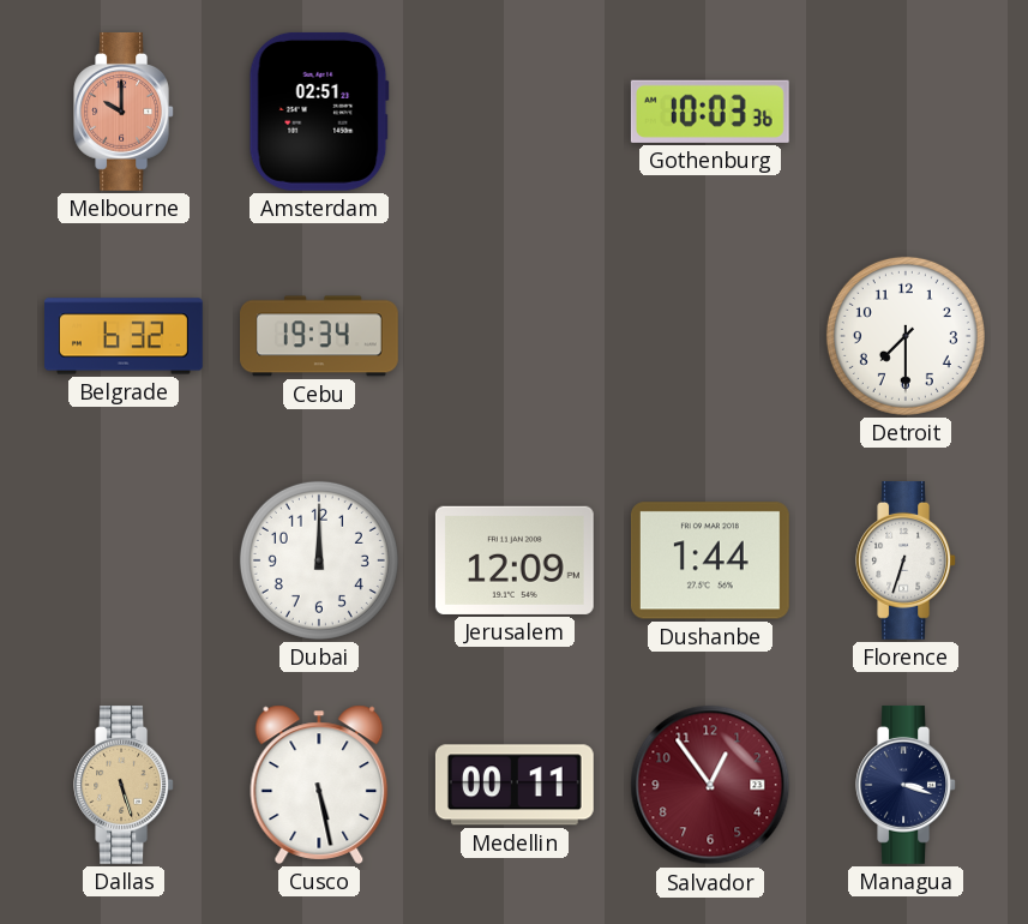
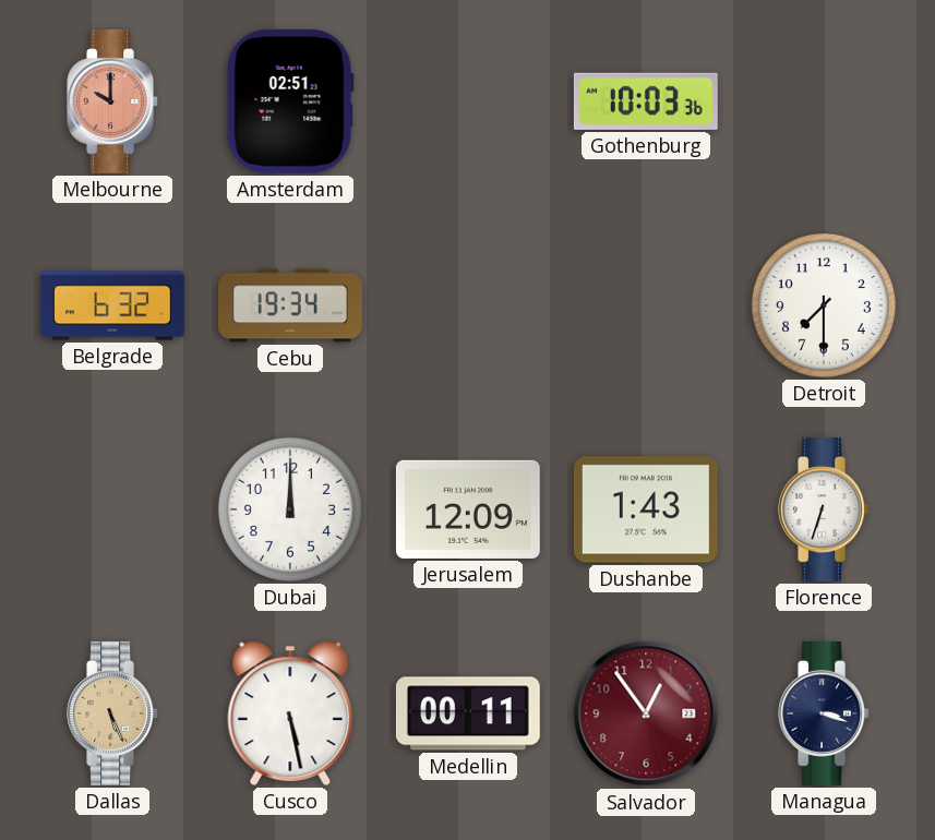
Dushanbe: 1:44 -> 1:43 (646, 509)
Dallas: 5:27 -> 5:26 (112, 713)
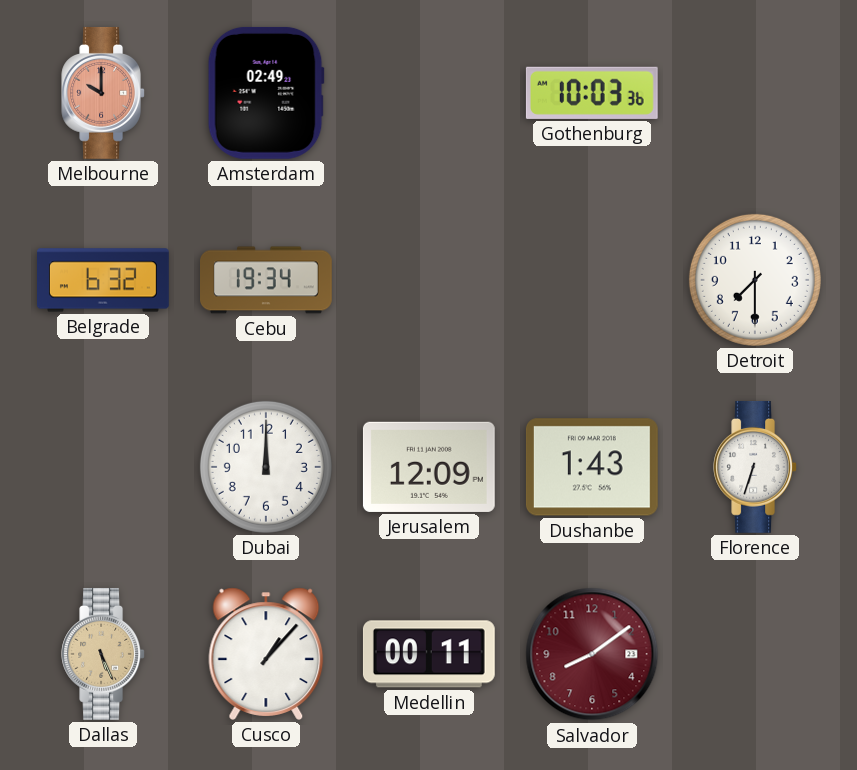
Amsterdam: 02:51 -> 02:49 (266, 93)
Cusco: 5:28 -> 1:07 (266, 654)
Salvador: 12:54 -> 8:09 (592, 654)
Managua: 3:18 -> none (824, 713)
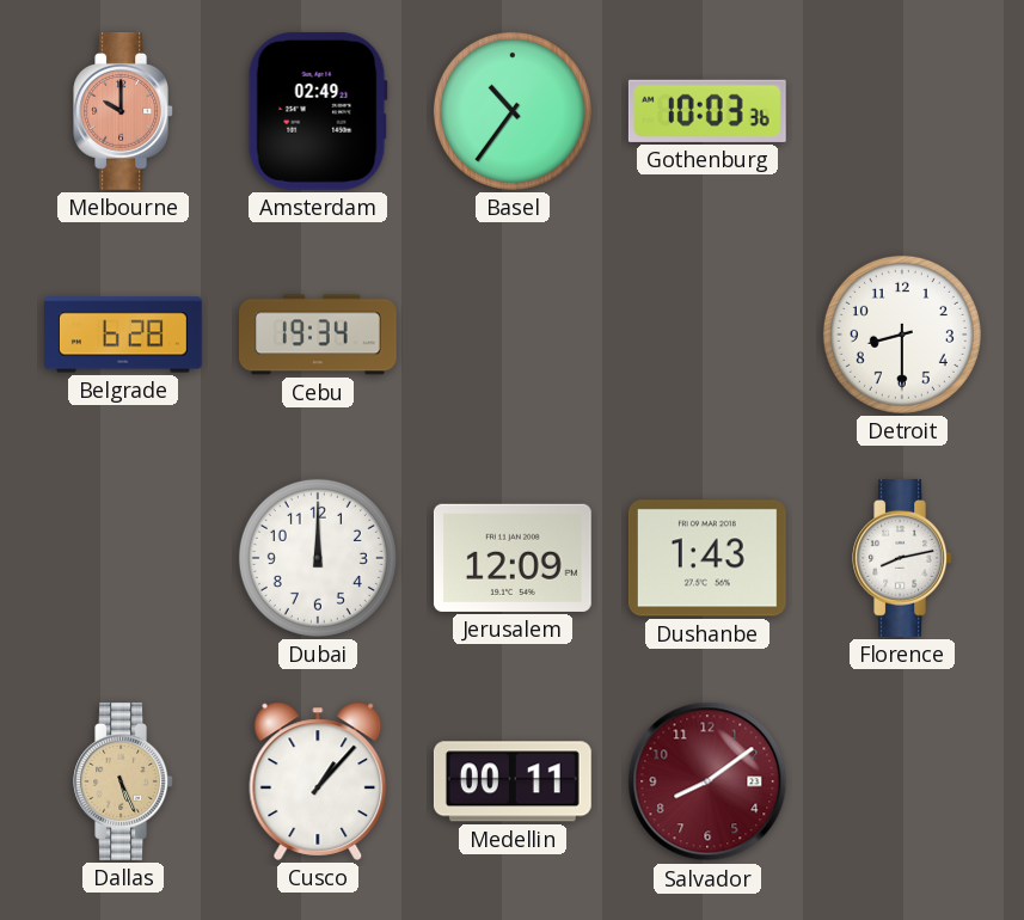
Basel: none -> 10:36 (513, 111)
Belgrade: 6:32 -> 6:28 (124, 335)
Detroit: 7:30 -> 8:30 (902, 335)
Florence: 6:33 -> 8:13 (902, 558)
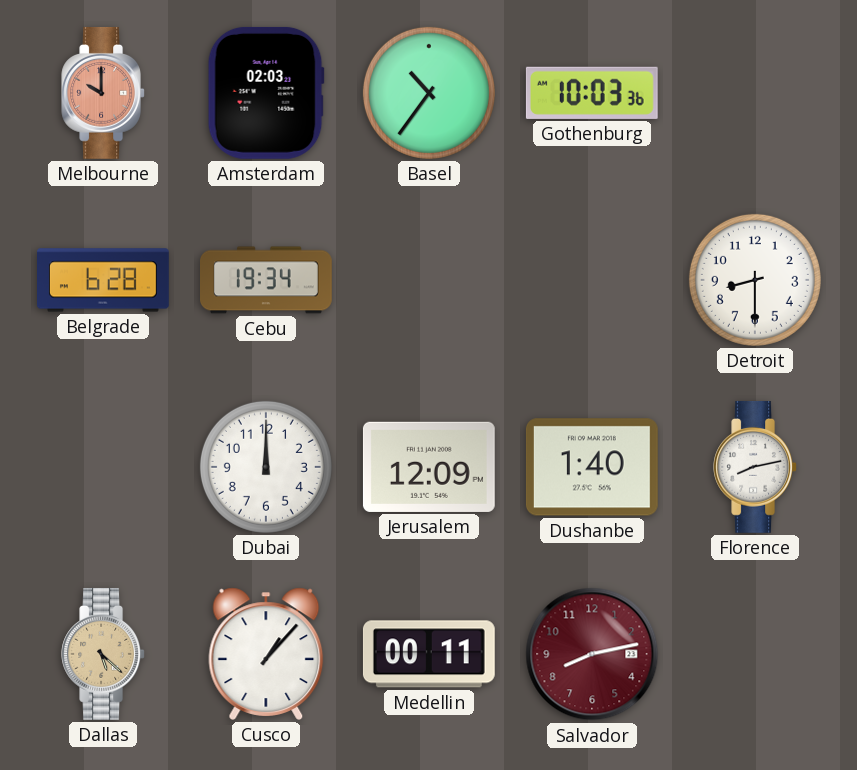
Amsterdam: 02:49 -> 02:03 (266, 93)
Dushanbe: 1:43 -> 1:40 (592, 467)
Dallas: 5:26 -> 5:22 (103, 654)
Salvador: 8:09 -> 8:13 (592, 654)
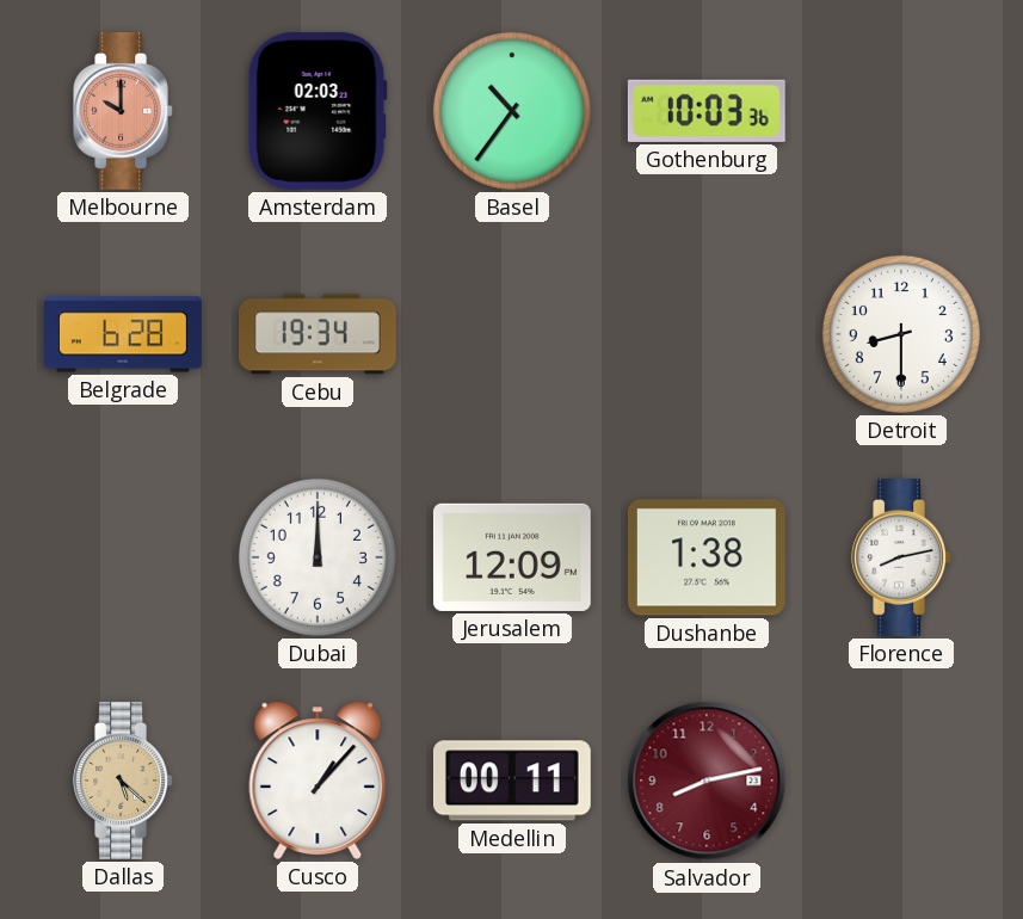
Dushanbe: 1:40 -> 1:38 (707, 557)
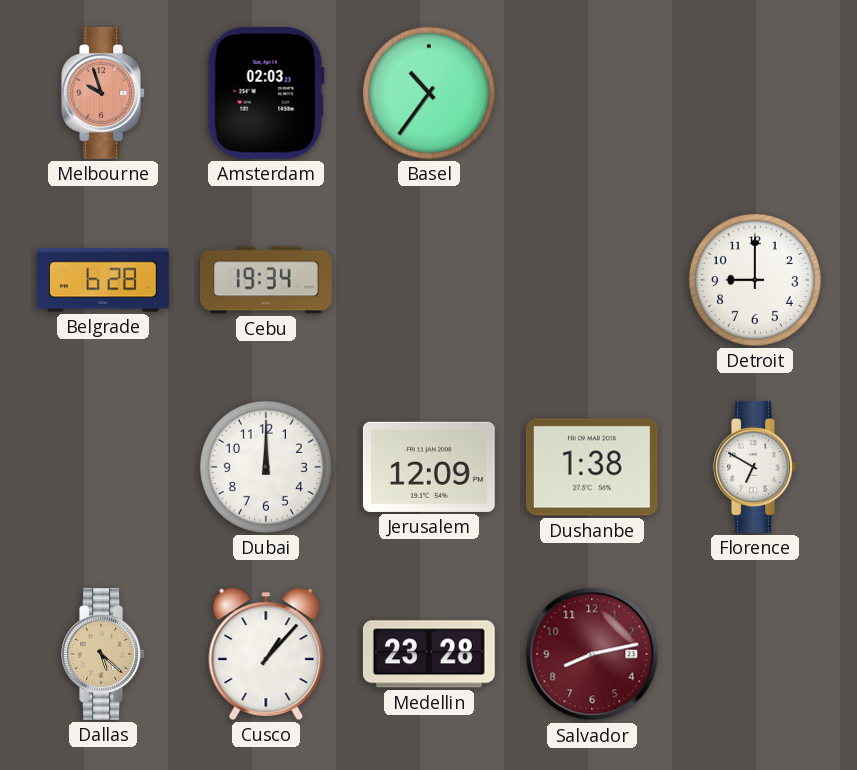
Melbourne: 10:00 -> 9:57 (103, 93)
Gothenburg: 10:03 -> none (707, 111)
Detroit: 8:30 -> 9:00 (755, 280)
Florence: 8:13 -> 6:50 (755, 467)
Medellin: 00:11 -> 23:28 (429, 654)
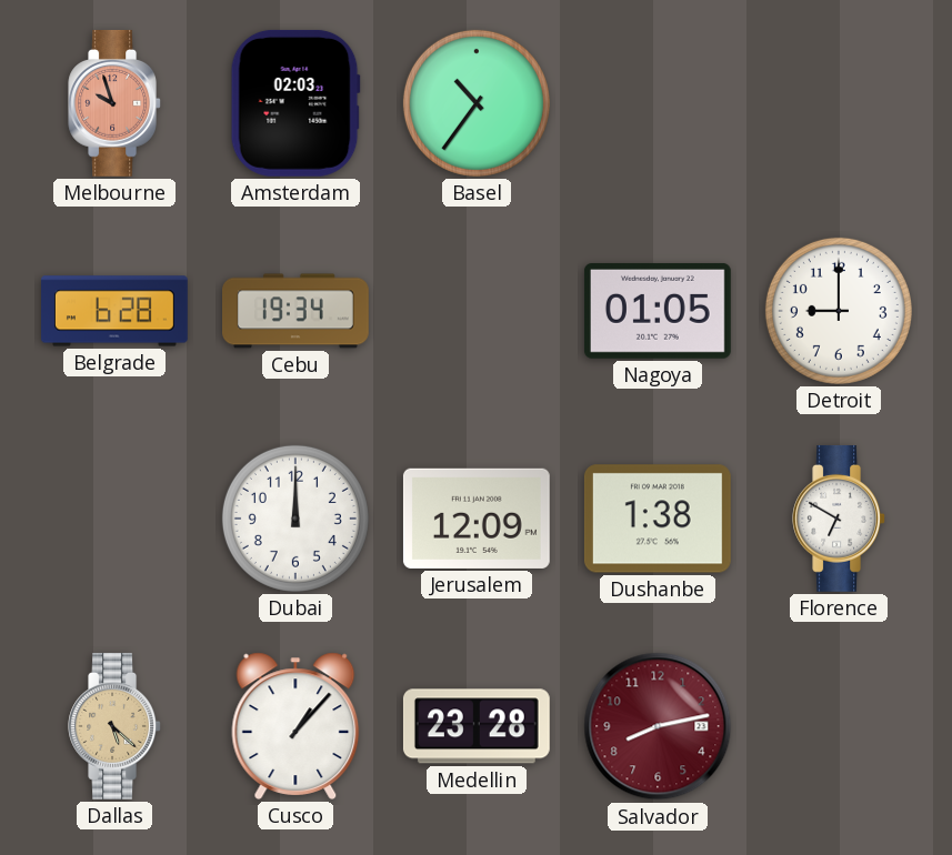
Nagoya: none -> 01:05 (658, 311)
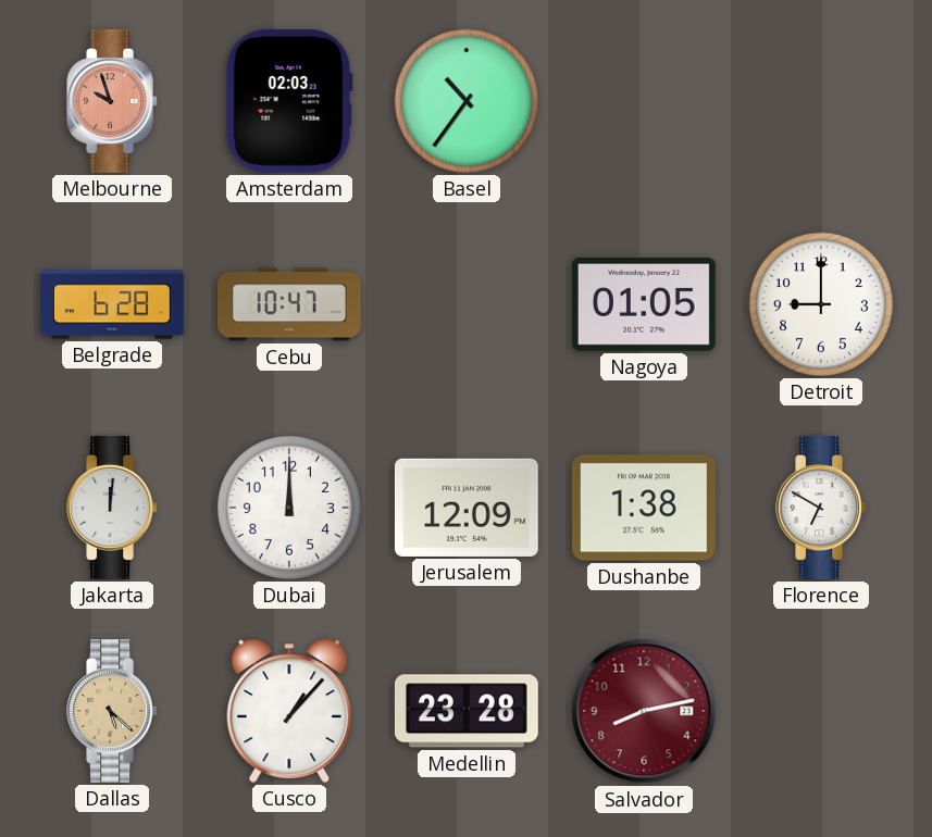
Cebu: 19:34 -> 10:47 (290, 304)
Jakarta: none -> 12:01 (112, 508)
